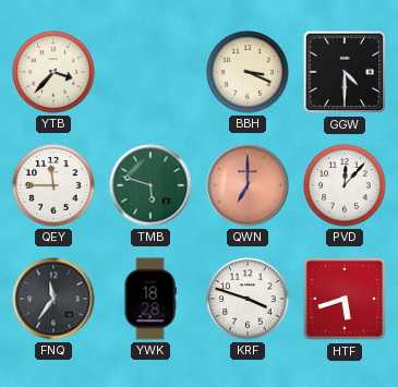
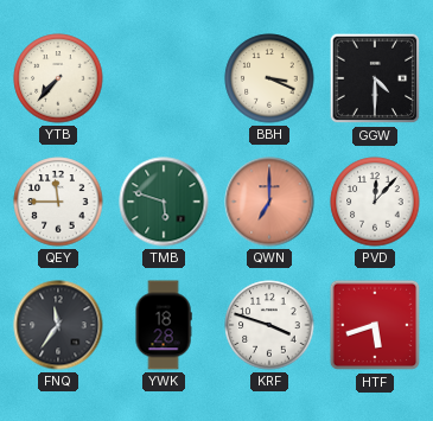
YTB: 3:37 -> 7:37 (58, 78)
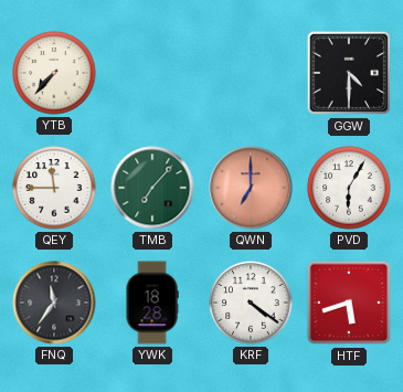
BBH: 3:19 -> none (269, 78)
TMB: 5:48 -> 7:07 (152, 188)
PVD: 12:07 -> 6:05 (349, 188)
KRF: 3:48 -> 4:21 (251, 303)
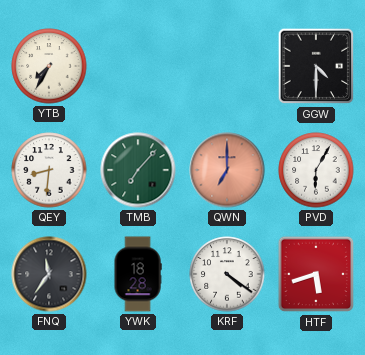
YTB: 7:37 -> 7:35 (49, 66)
QEY: 11:45 -> 8:31 (49, 170)
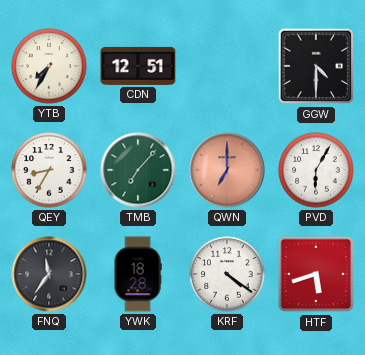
CDN: none -> 12:51 (138, 66)
QEY: 8:31 -> 8:35 (49, 170)
